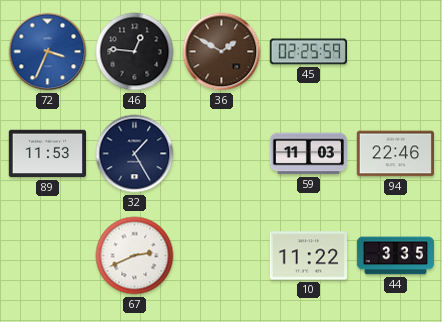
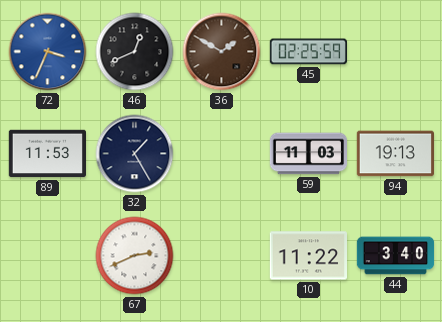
46: 12:46 -> 12:41 (135, 52)
94: 22:46 -> 19:13 (395, 154)
44: 3:35 -> 3:40 (396, 256)
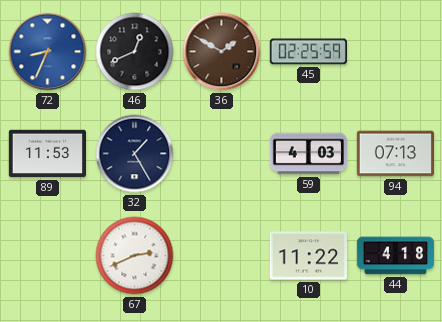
72: 3:34 -> 8:34 (48, 52)
59: 11:03 -> 4:03 (308, 154)
94: 19:13 -> 07:13 (395, 154)
44: 3:40 -> 4:18 (396, 256)
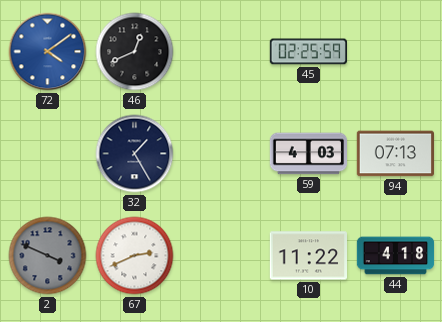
72: 8:34 -> 4:09 (48, 52)
36: 1:50 -> none (222, 52)
89: 11:53 -> none (47, 154)
2: none -> 3:49 (48, 256)
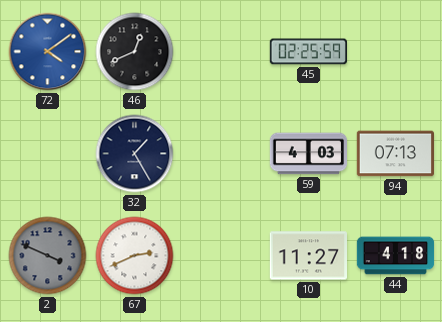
10: 11:22 -> 11:27 (308, 256)
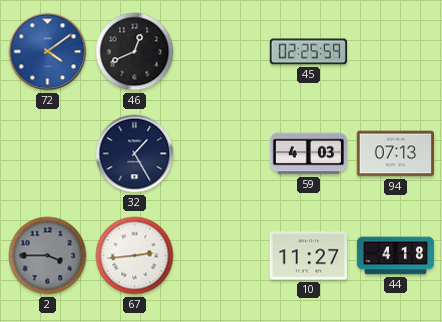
2: 3:49 -> 3:45 (48, 256)
67: 2:41 -> 2:44 (135, 256)
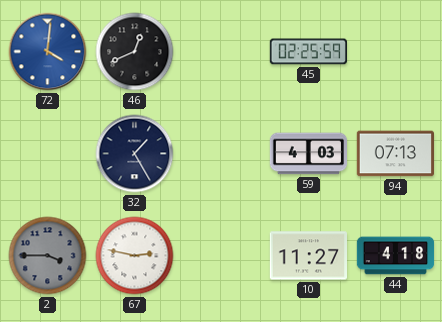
72: 4:09 -> 4:01 (48, 52)
67: 2:44 -> 2:47 (135, 256)
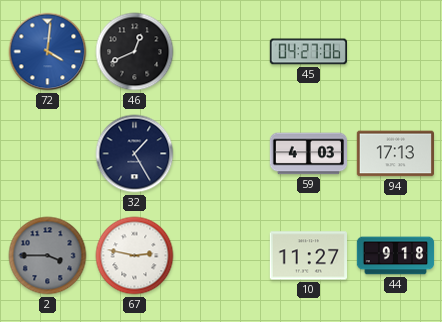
45: 02:25 -> 04:27 (308, 52)
94: 07:13 -> 17:13 (395, 154)
44: 4:18 -> 9:18 (396, 256)
